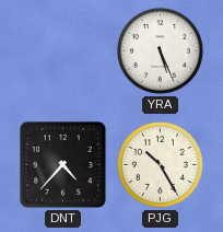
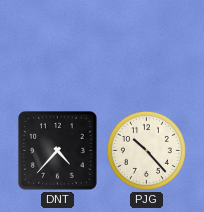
YRA: 5:26 -> none (160, 50)
PJG: 10:25 -> 10:23 (146, 150)
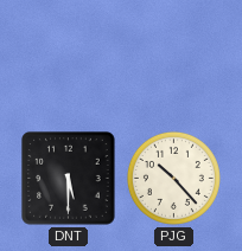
DNT: 4:37 -> 5:30 (69, 179)
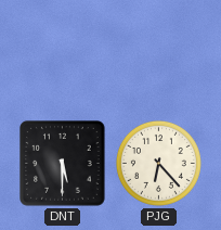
PJG: 10:23 -> 6:23 (158, 163)
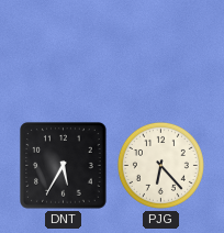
DNT: 5:30 -> 5:35 (64, 166)
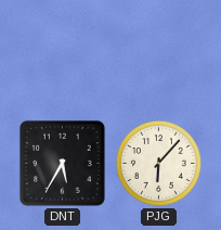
PJG: 6:23 -> 6:07 (158, 163)
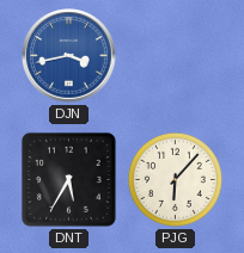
DJN: none -> 3:43 (69, 56)
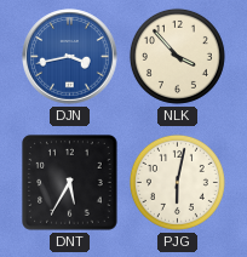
NLK: none -> 3:53 (177, 56)
PJG: 6:07 -> 6:02 (177, 182)
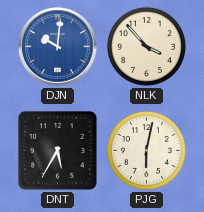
DJN: 3:43 -> 10:01 (58, 47)
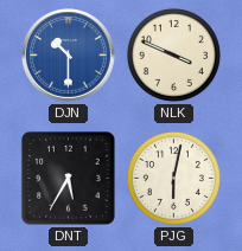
DJN: 10:01 -> 10:30 (69, 56)
NLK: 3:53 -> 3:49 (173, 54)
